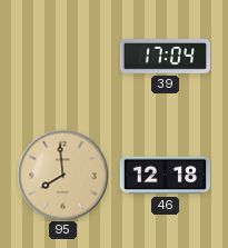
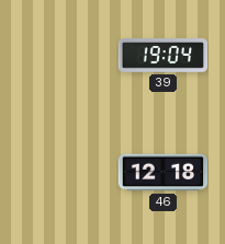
39: 17:04 -> 19:04 (162, 56)
95: 7:59 -> none (62, 175)
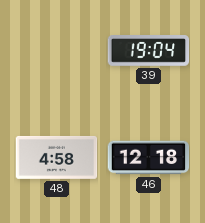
48: none -> 4:58 (56, 157)
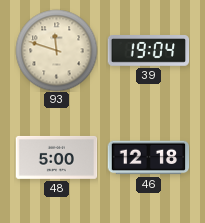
93: none -> 11:48 (56, 50)
48: 4:58 -> 5:00 (56, 157)
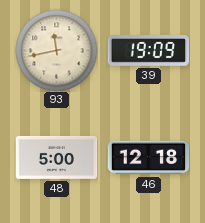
93: 11:48 -> 11:43 (56, 50)
39: 19:04 -> 19:09 (148, 51)
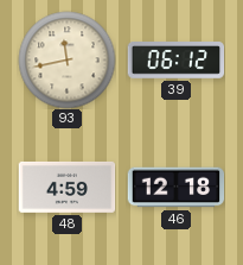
39: 19:09 -> 06:12 (175, 61)
48: 5:00 -> 4:59 (66, 187)
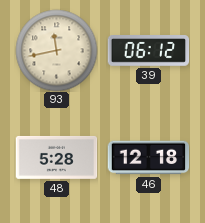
48: 4:59 -> 5:28 (56, 157)
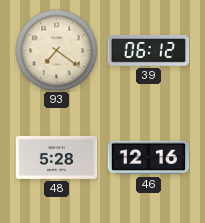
93: 11:43 -> 7:21 (56, 50)
46: 12:18 -> 12:16 (148, 158)
